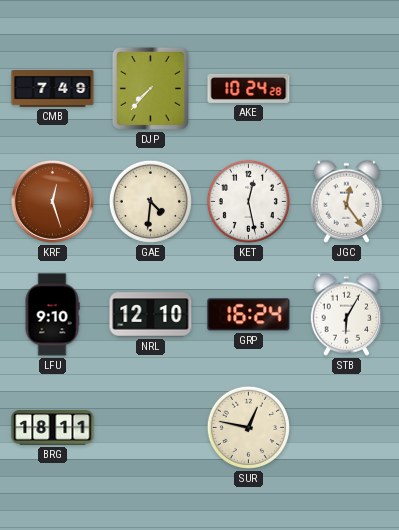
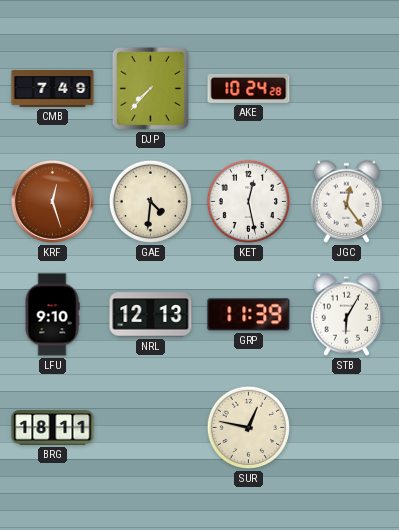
NRL: 12:10 -> 12:13 (151, 315)
GRP: 16:24 -> 11:39 (249, 315)
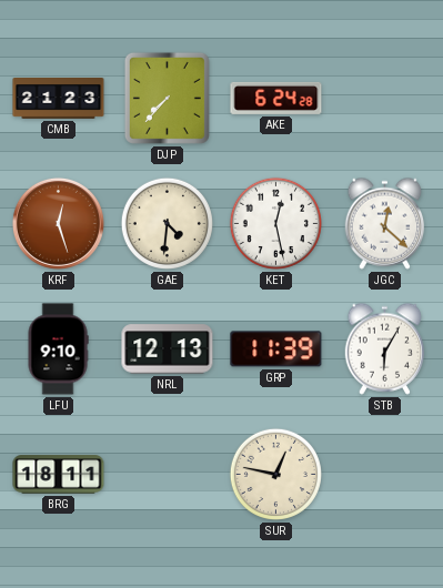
CMB: 7:49 -> 21:23 (59, 99)
AKE: 10:24 -> 6:24 (276, 98)
JGC: 12:24 -> 12:22 (385, 223)
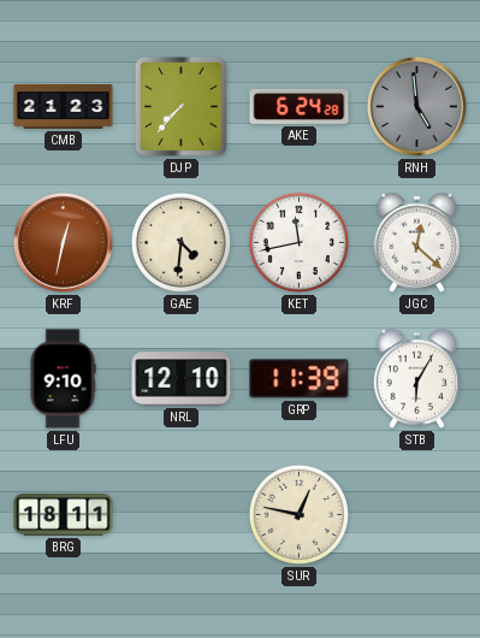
RNH: none -> 4:59 (416, 106)
KRF: 12:27 -> 12:32 (63, 242)
KET: 12:28 -> 11:43 (298, 242)
NRL: 12:13 -> 12:10 (182, 379)
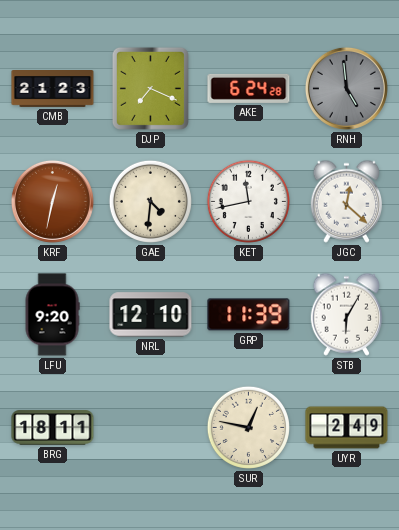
DJP: 7:37 -> 7:19 (150, 88)
LFU: 9:10 -> 9:20 (52, 315)
UYR: none -> 2:49 (347, 428)
